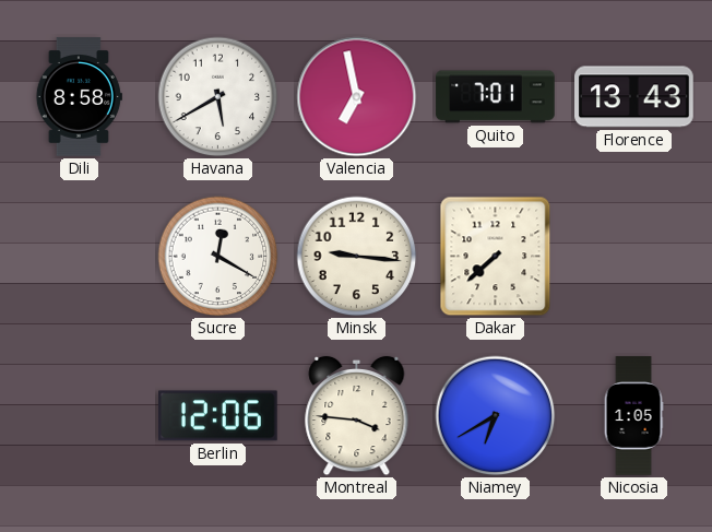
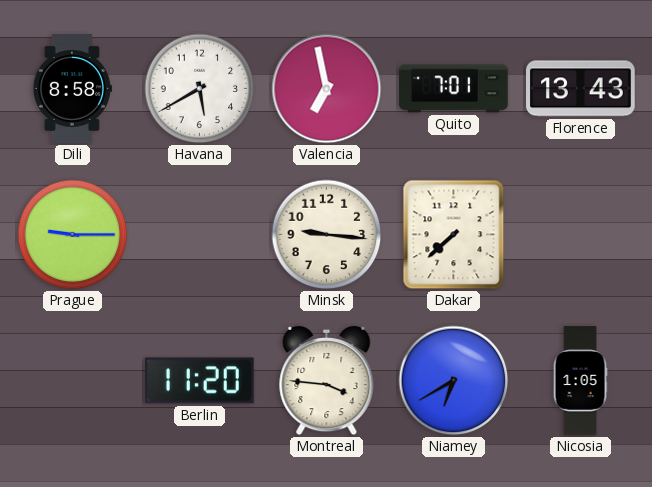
Prague: none -> 9:15 (73, 235)
Sucre: 12:20 -> none (218, 257)
Berlin: 12:06 -> 11:20 (200, 381)
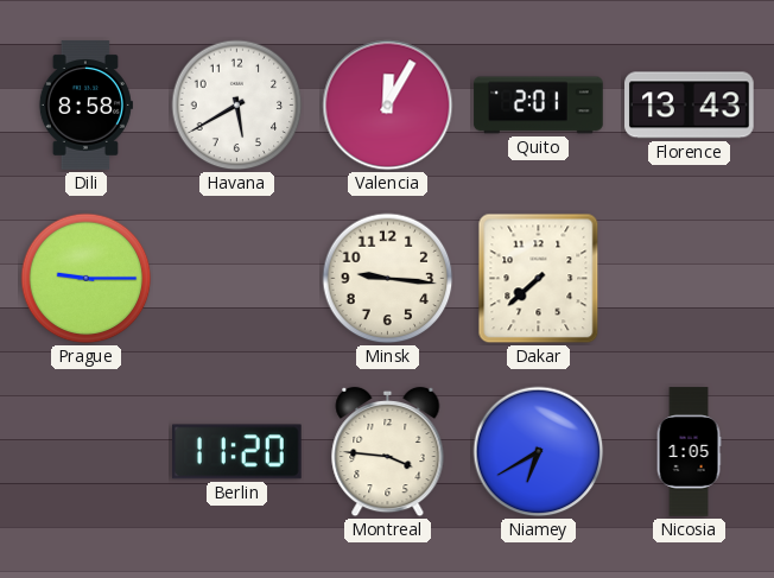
Valencia: 6:58 -> 12:05 (388, 106)
Quito: 7:01 -> 2:01 (539, 106)
